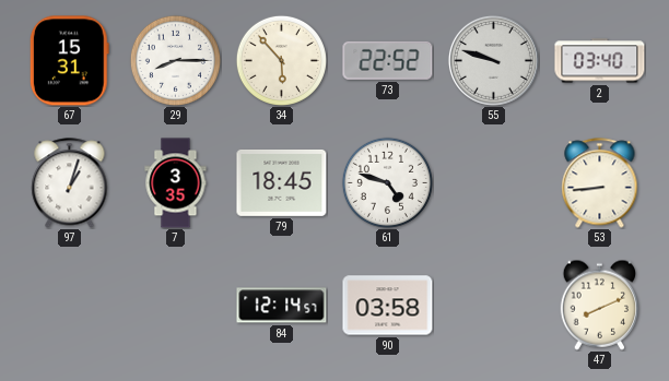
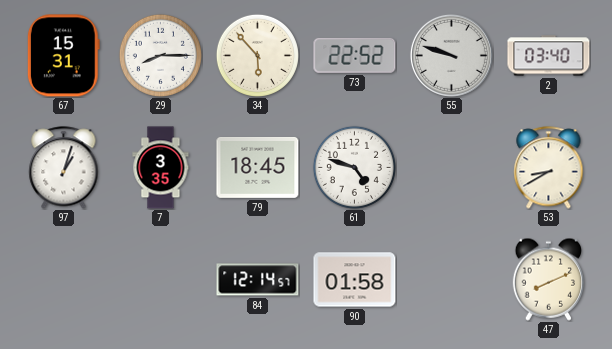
53: 8:44 -> 8:40 (549, 168)
90: 03:58 -> 01:58 (355, 280)
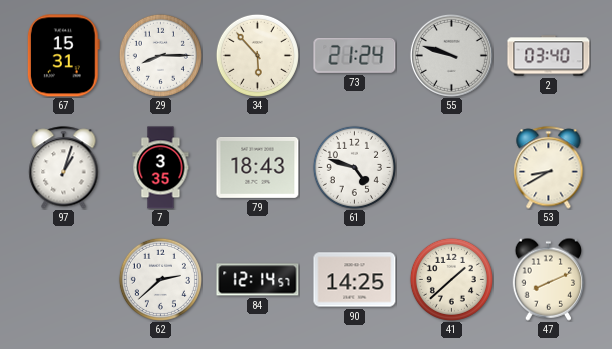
73: 22:52 -> 21:24 (355, 55)
79: 18:45 -> 18:43 (258, 167)
62: none -> 2:38 (160, 279)
90: 01:58 -> 14:25 (355, 280)
41: none -> 1:38 (451, 279)
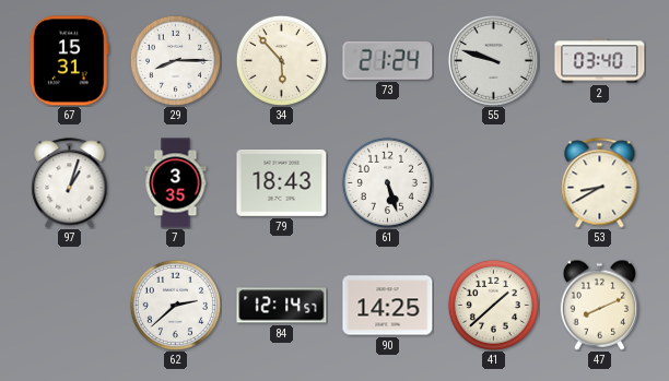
61: 4:48 -> 5:27 (387, 182)
